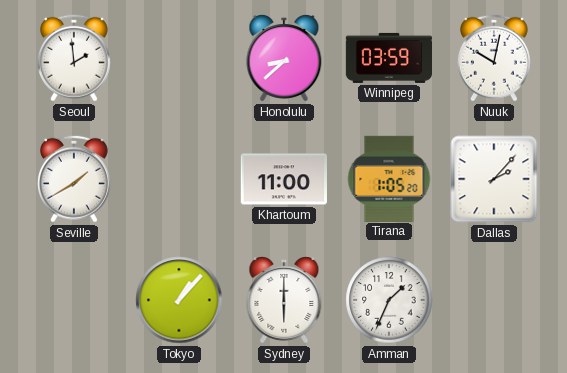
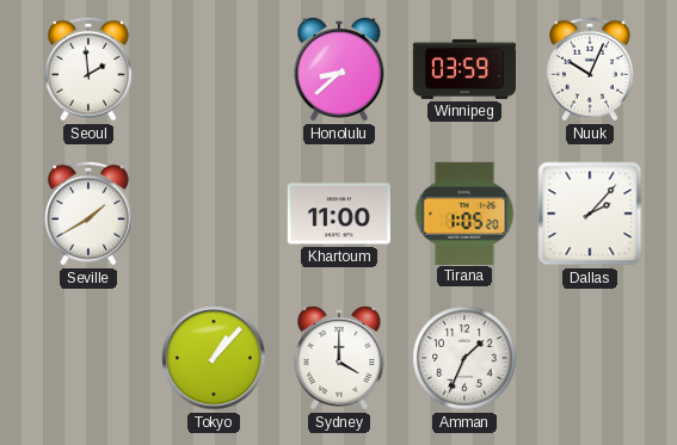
Nuuk: 10:02 -> 10:04 (590, 69)
Sydney: 6:00 -> 4:00 (339, 358)
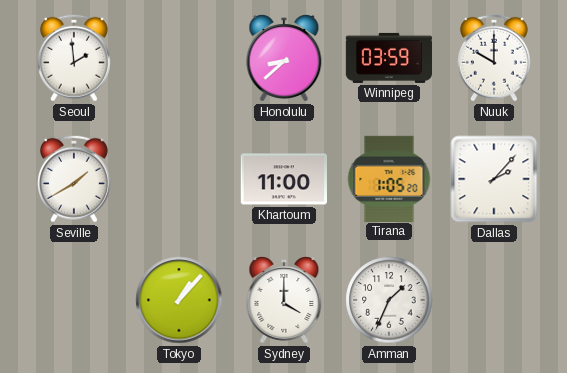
Nuuk: 10:04 -> 10:00 (494, 58)
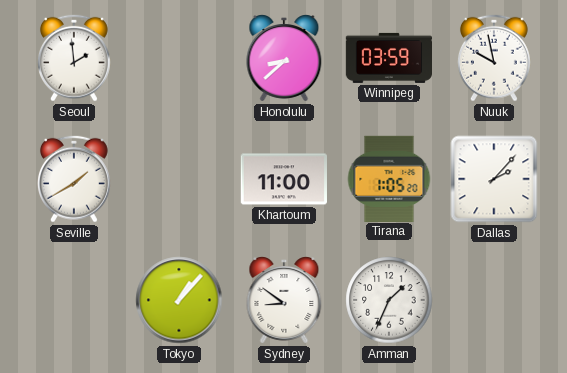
Nuuk: 10:00 -> 9:58 (494, 58)
Sydney: 4:00 -> 8:51 (284, 300)
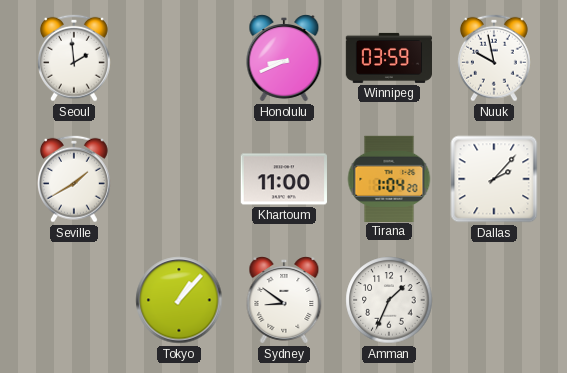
Honolulu: 8:38 -> 8:41 (284, 58)
Tirana: 1:05 -> 1:04 (389, 178)
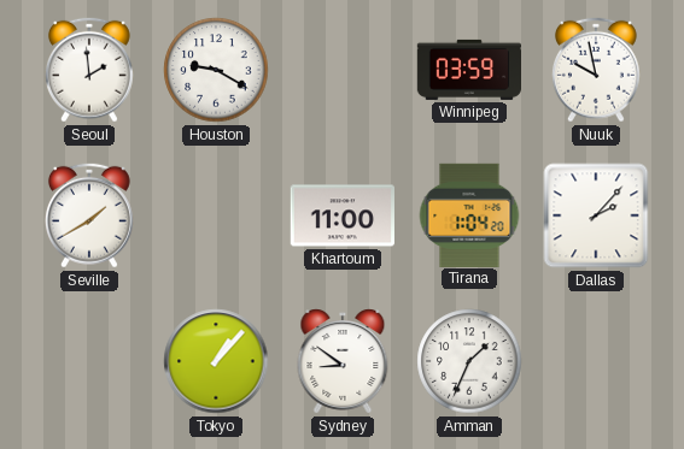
Houston: none -> 9:20 (216, 70)
Honolulu: 8:41 -> none (284, 58)
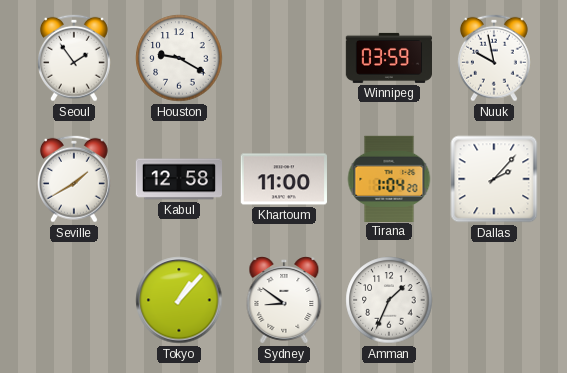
Seoul: 1:59 -> 1:54 (74, 58)
Kabul: none -> 12:58 (178, 179)
